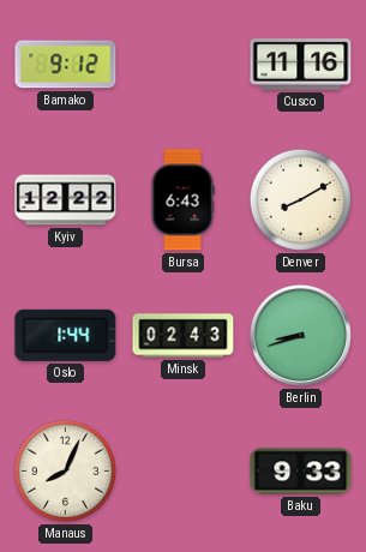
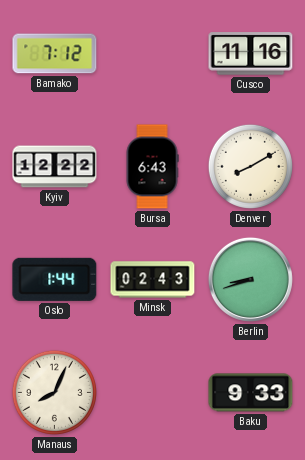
Bamako: 9:12 -> 7:12 (55, 54)
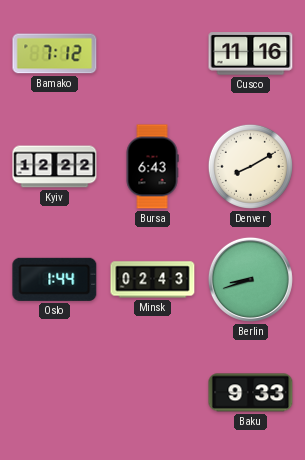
Manaus: 8:04 -> none (54, 392)
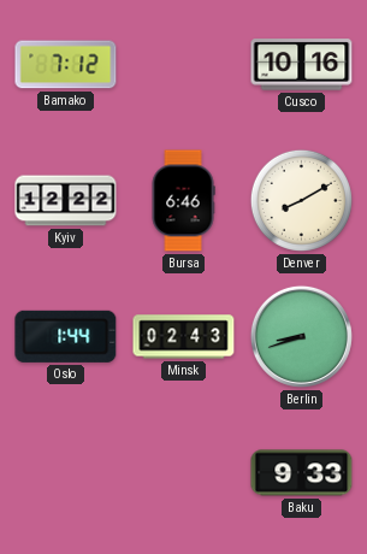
Cusco: 11:16 -> 10:16 (302, 65)
Bursa: 6:43 -> 6:46 (183, 201)
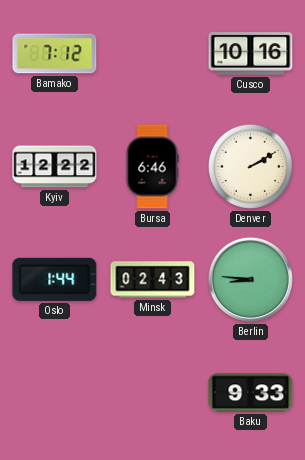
Denver: 8:10 -> 2:10 (250, 166)
Berlin: 8:42 -> 8:46 (250, 279)
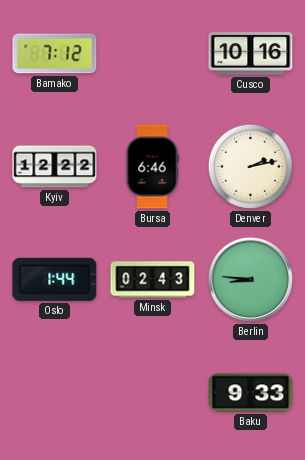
Denver: 2:10 -> 2:13 (250, 166)
